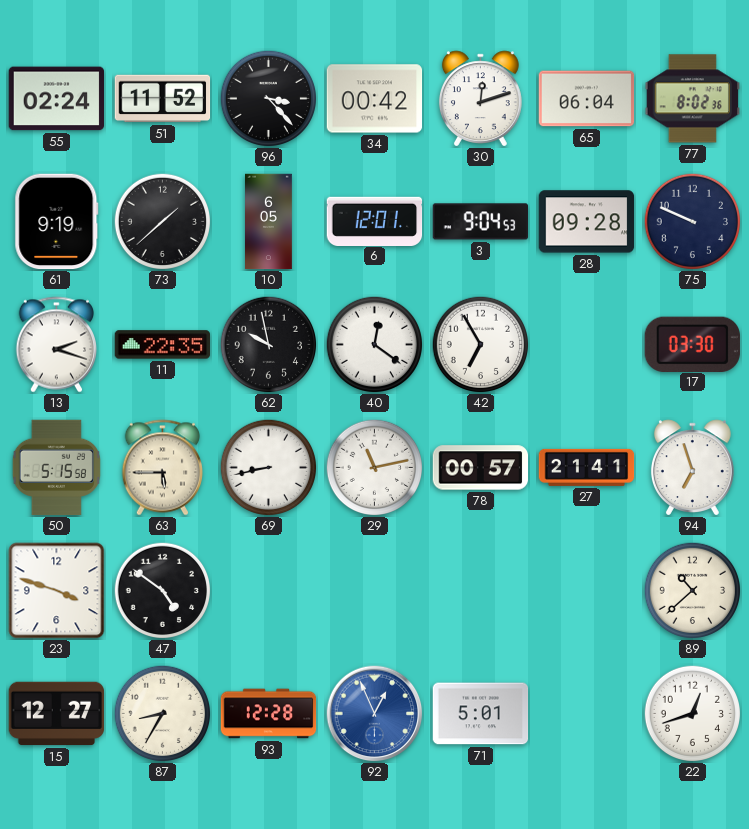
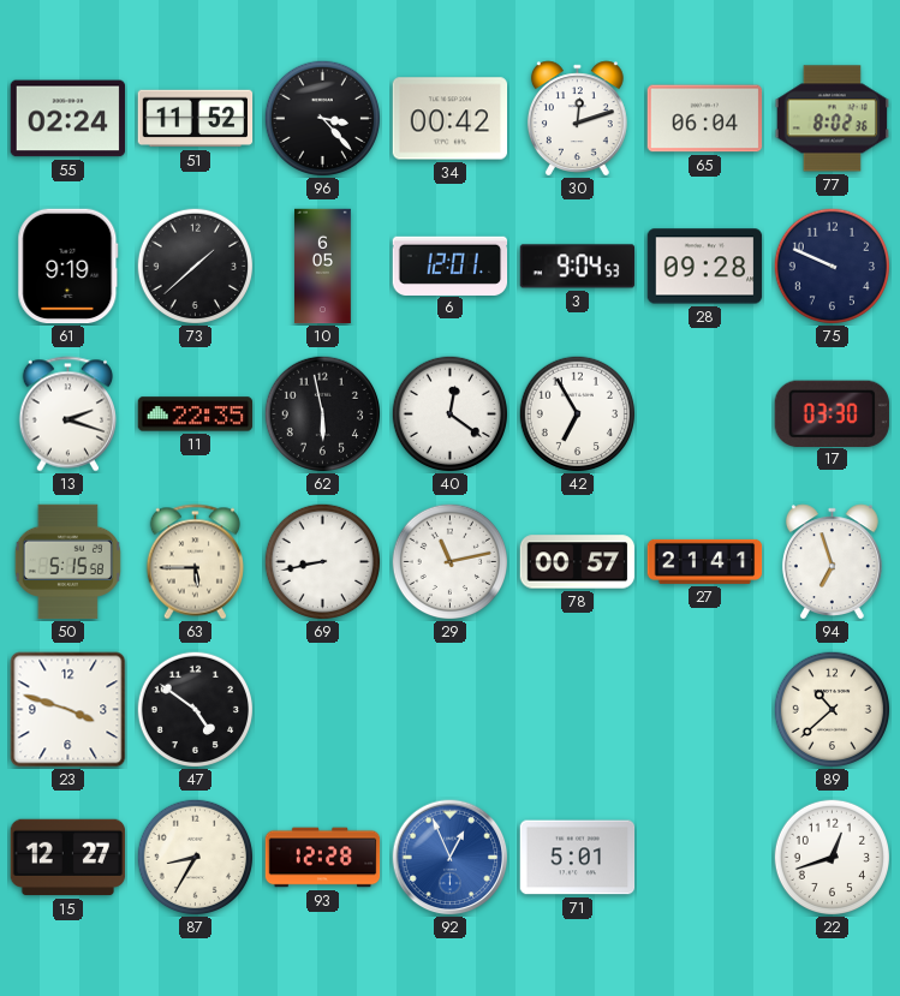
62: 9:58 -> 5:58 (322, 413)
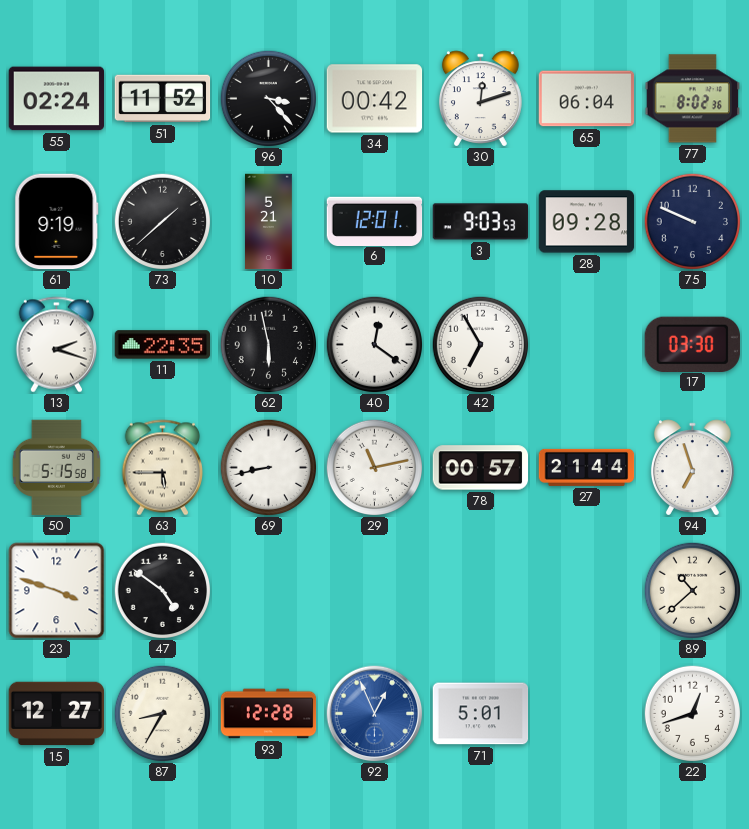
10: 6:05 -> 5:21 (269, 222)
3: 9:04 -> 9:03 (481, 222)
27: 21:41 -> 21:44 (587, 467)
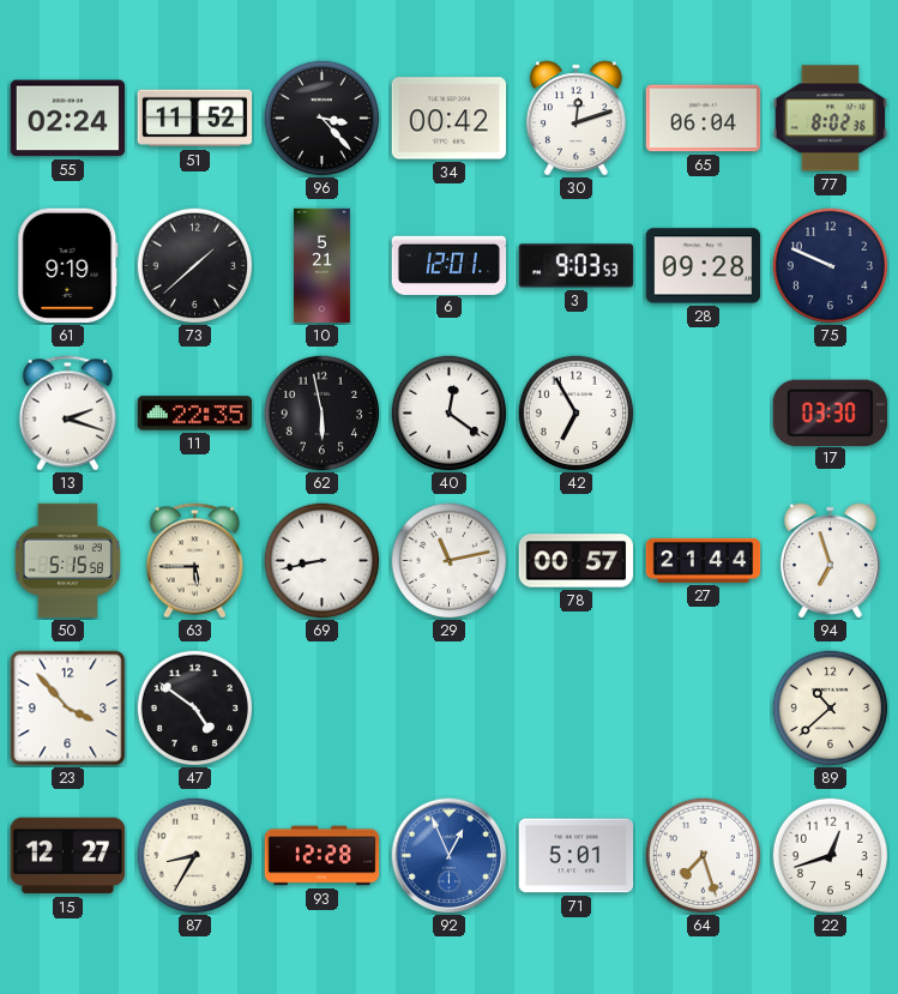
23: 3:48 -> 3:53 (68, 709)
64: none -> 7:27 (703, 855)
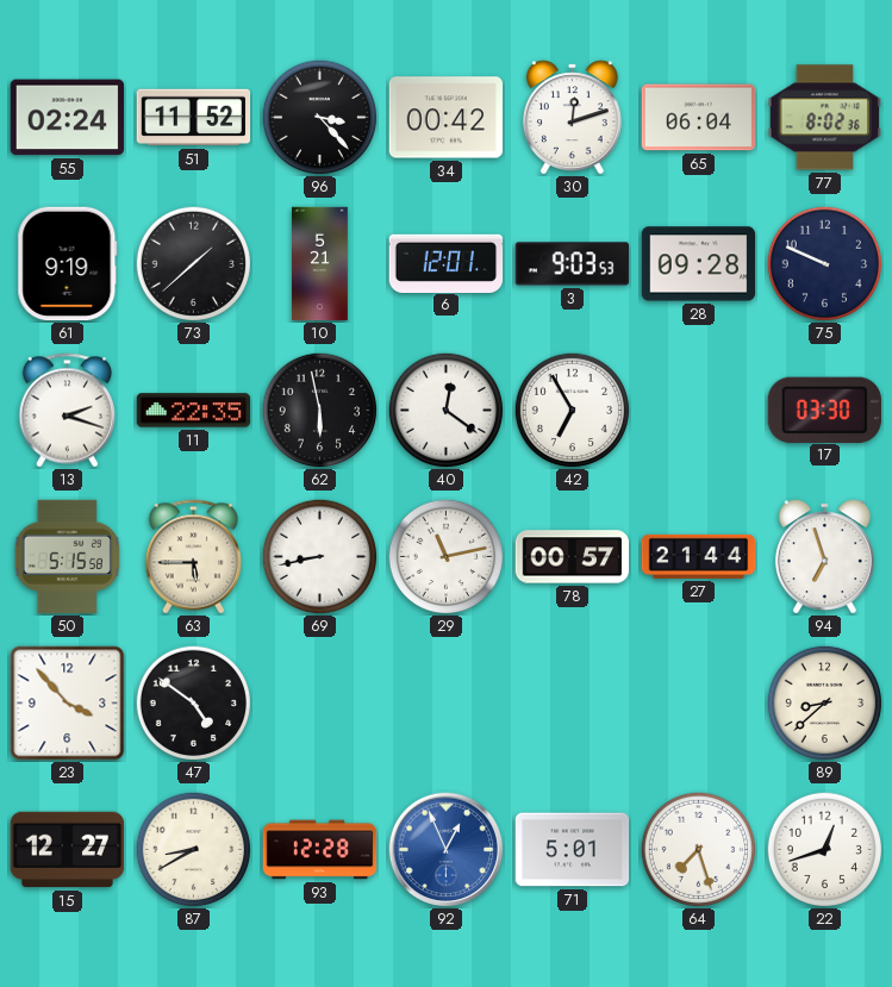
89: 10:38 -> 8:38 (824, 702)
87: 8:35 -> 8:40 (193, 849)
